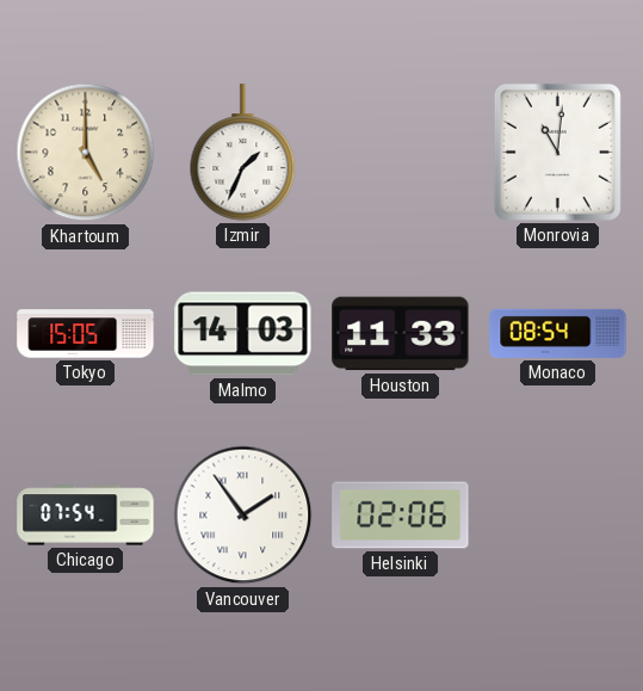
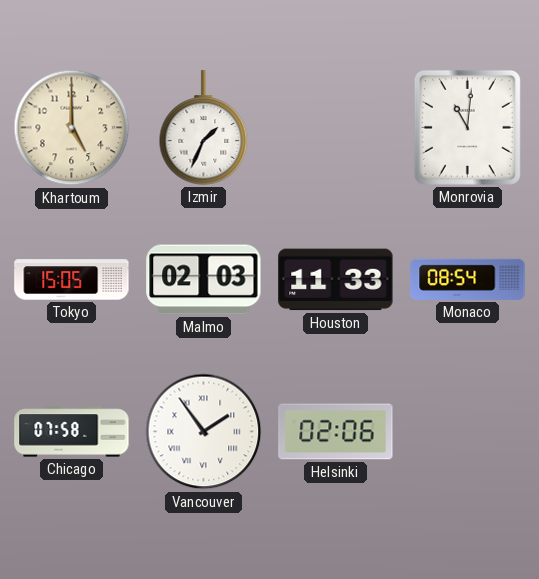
Malmo: 14:03 -> 02:03 (204, 280)
Chicago: 07:54 -> 07:58 (72, 432)
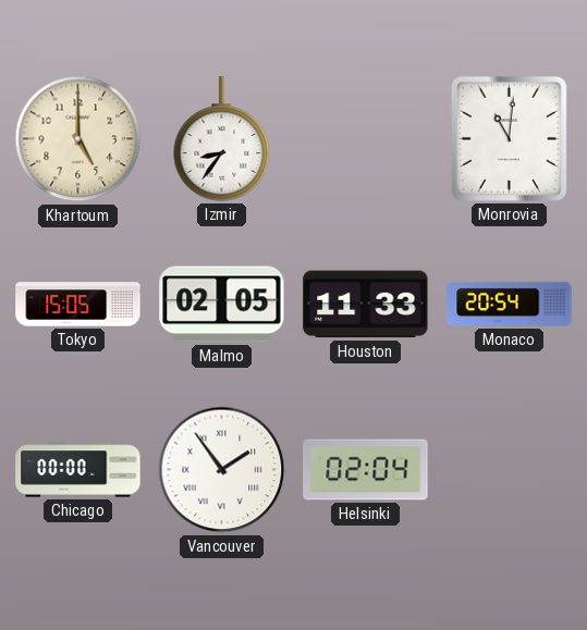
Izmir: 1:34 -> 8:36 (222, 139)
Malmo: 02:03 -> 02:05 (222, 305)
Monaco: 08:54 -> 20:54 (510, 304)
Chicago: 07:58 -> 00:00 (78, 470)
Helsinki: 02:06 -> 02:04 (366, 470)
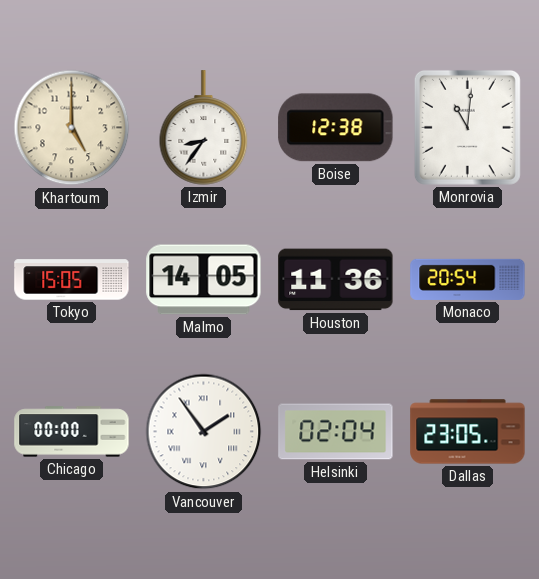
Boise: none -> 12:38 (336, 128)
Malmo: 02:05 -> 14:05 (204, 280)
Houston: 11:33 -> 11:36 (336, 280)
Dallas: none -> 23:05 (468, 432)
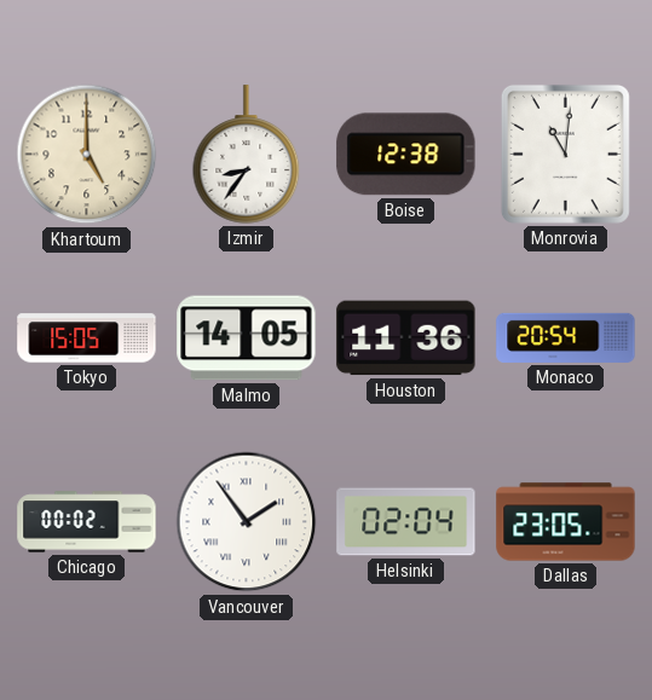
Chicago: 00:00 -> 00:02 (87, 522)
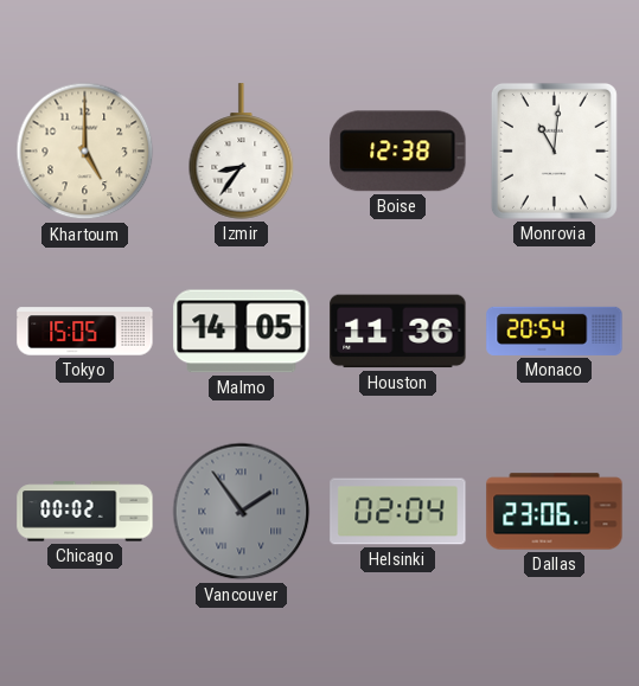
Vancouver dial: white -> grey (242, 512)
Dallas: 23:05 -> 23:06 (555, 512)
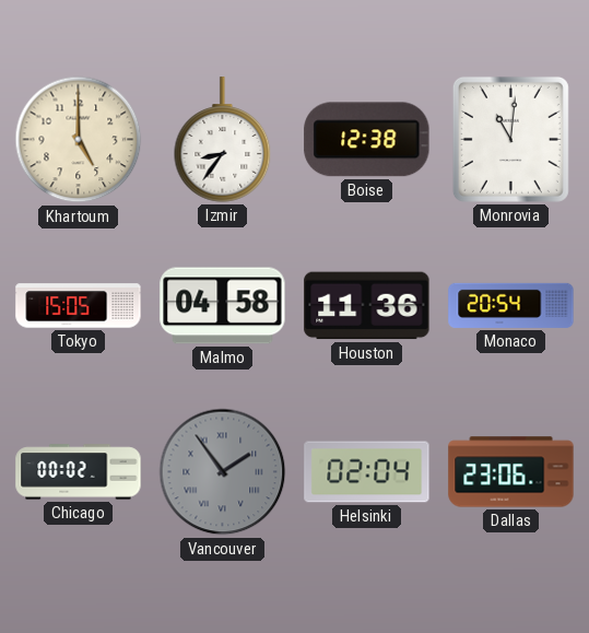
Malmo: 14:05 -> 04:58 (223, 306)
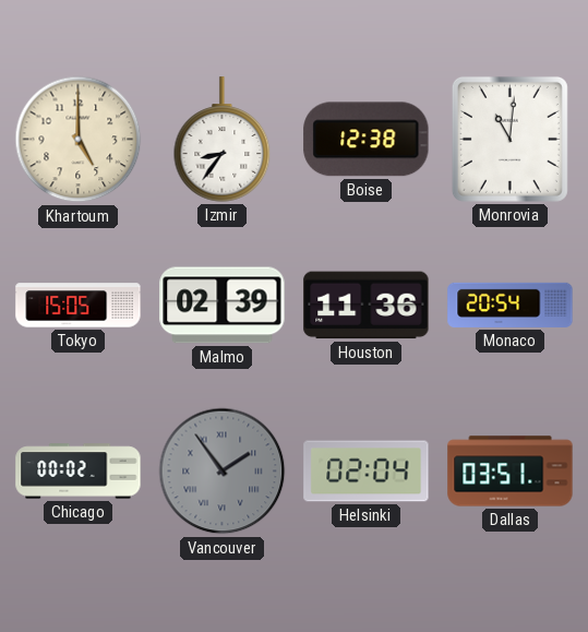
Malmo: 04:58 -> 02:39 (223, 306)
Dallas: 23:06 -> 03:51 (511, 472)
